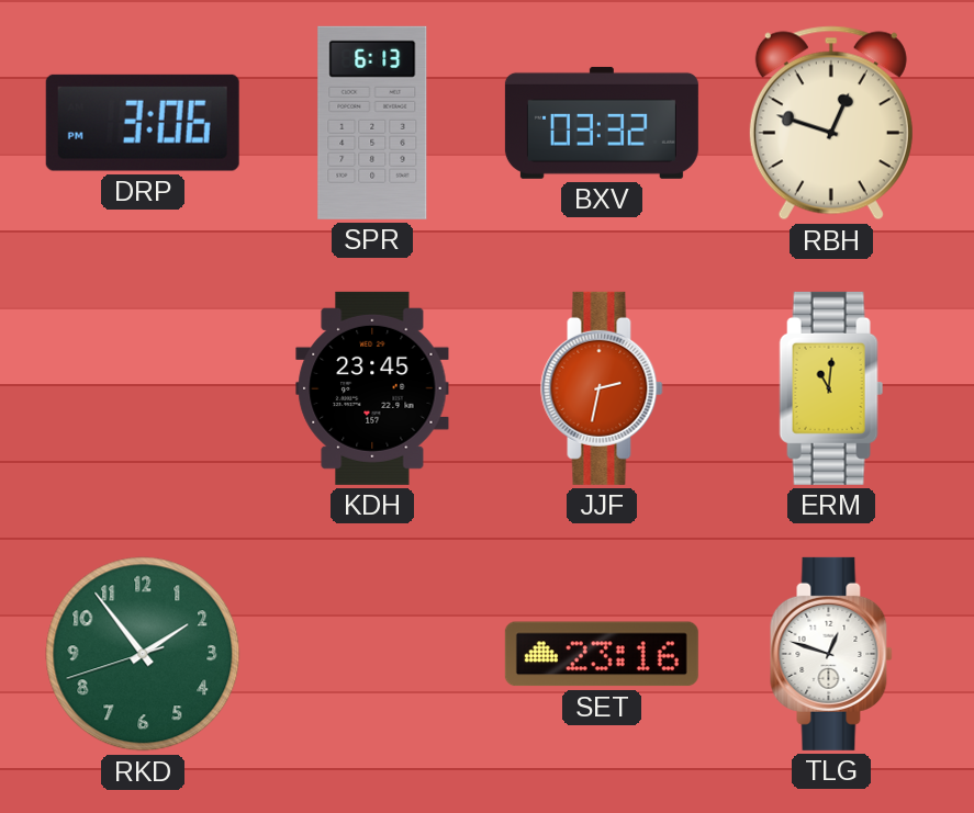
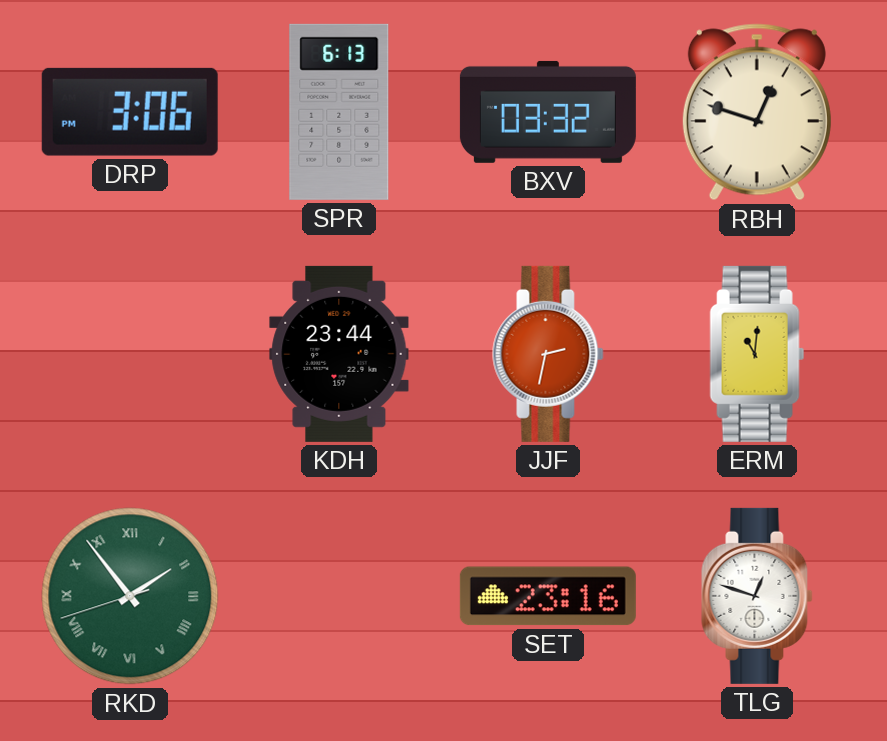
KDH: 23:45 -> 23:44 (339, 354)
RKD numerals: Arabic -> Roman (130, 596)
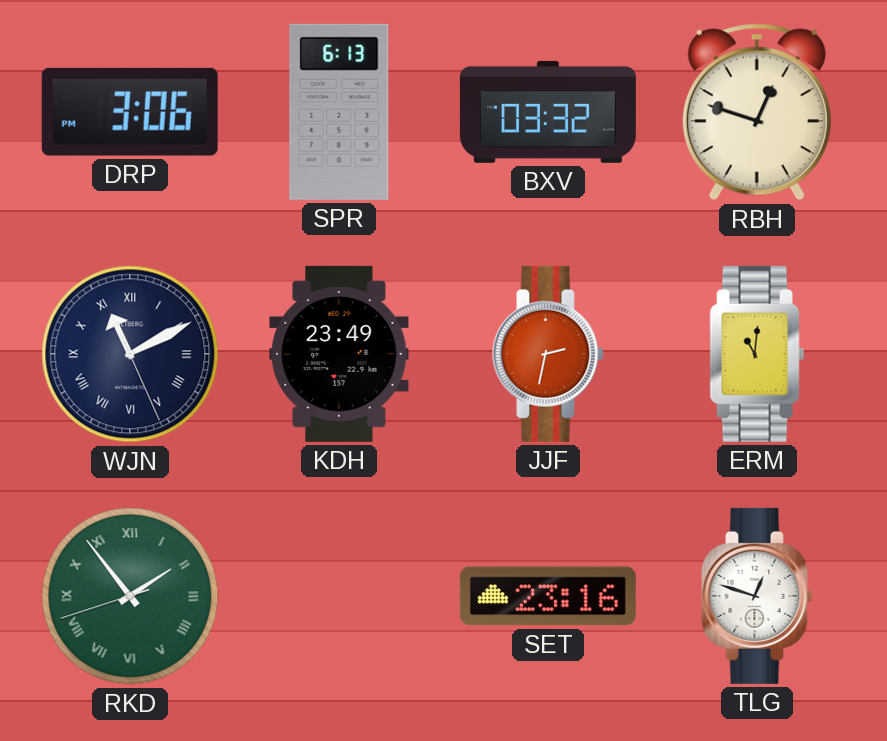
WJN: none -> 11:10 (130, 354)
KDH: 23:44 -> 23:49 (339, 354)
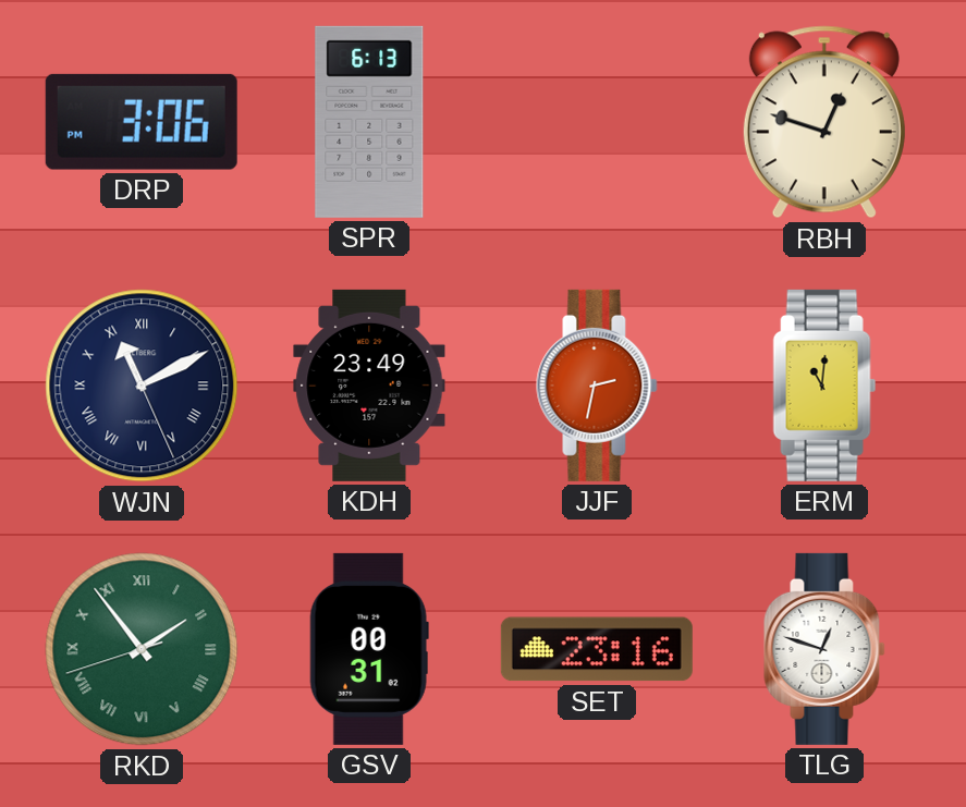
BXV: 03:32 -> none (548, 112)
GSV: none -> 00:31 (369, 649)
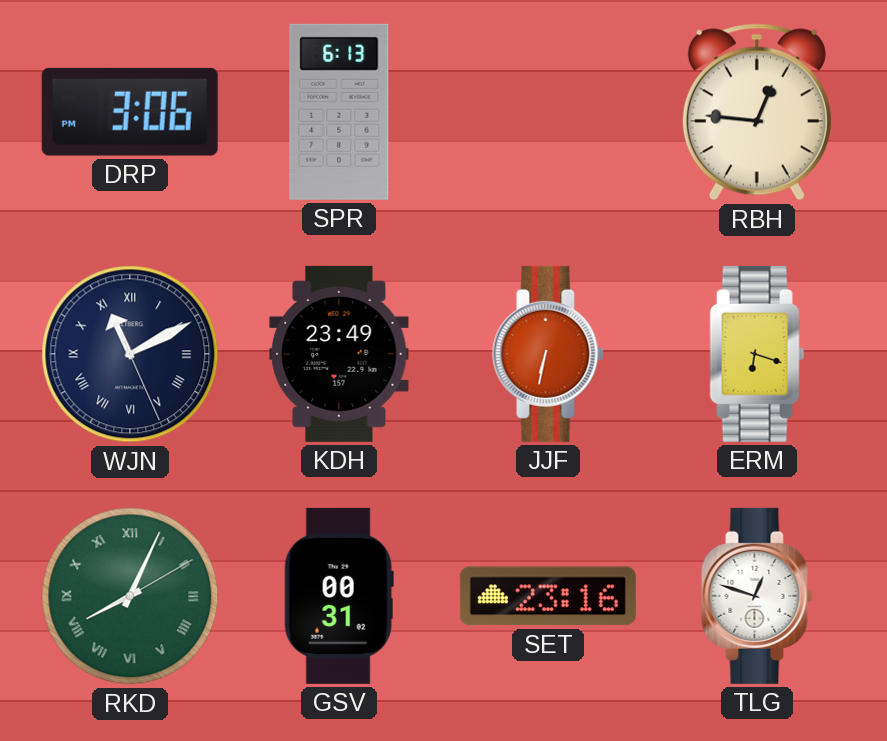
RBH: 12:48 -> 12:46 (757, 112)
JJF: 2:32 -> 6:32 (548, 354)
ERM: 11:01 -> 6:18 (757, 354)
RKD: 1:53 -> 8:04 (130, 596)
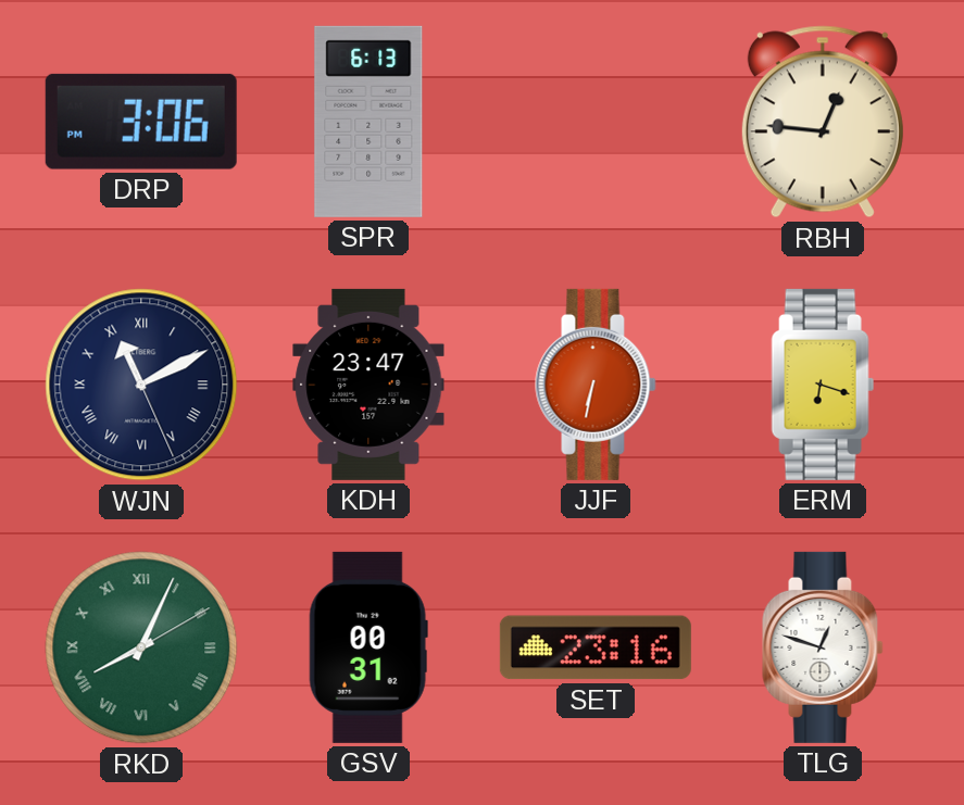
KDH: 23:49 -> 23:47 (368, 385)
